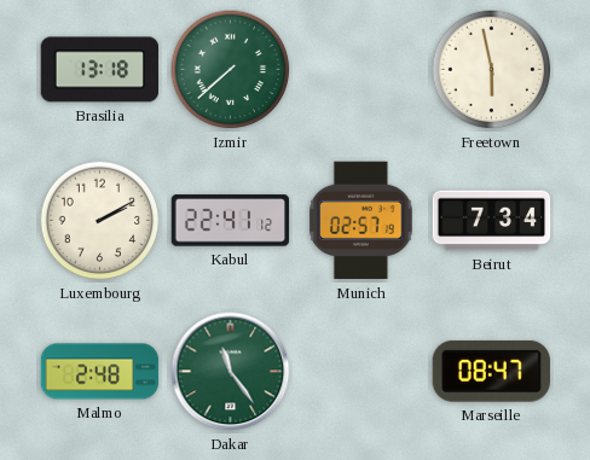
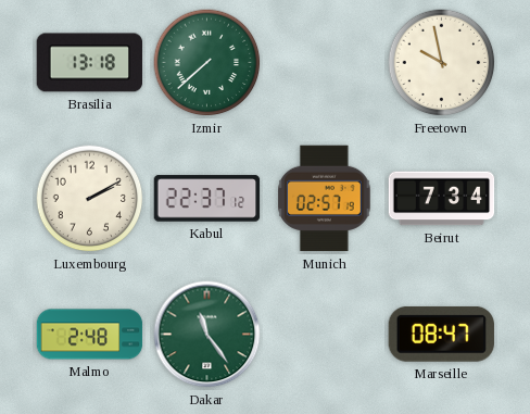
Freetown: 5:58 -> 9:58 (442, 63)
Kabul: 22:41 -> 22:37 (207, 199)
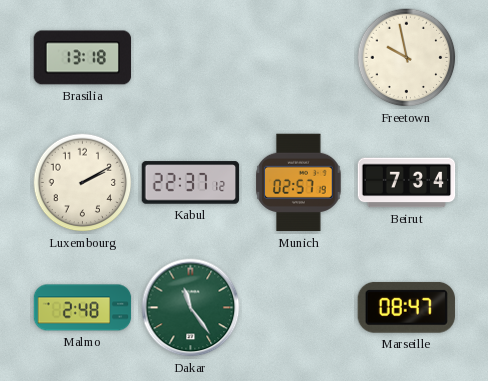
Izmir: 7:38 -> none (207, 63)
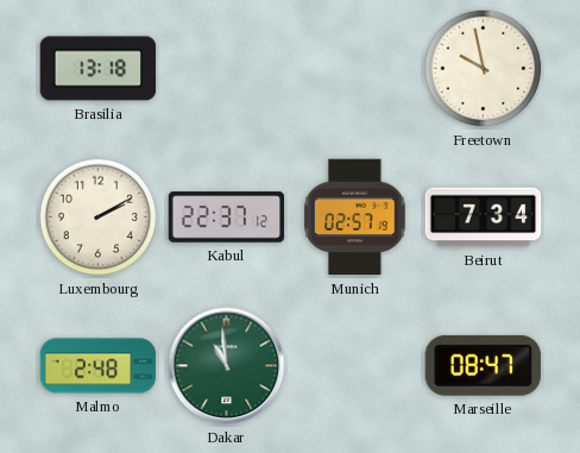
Dakar: 11:24 -> 10:59 (227, 366)
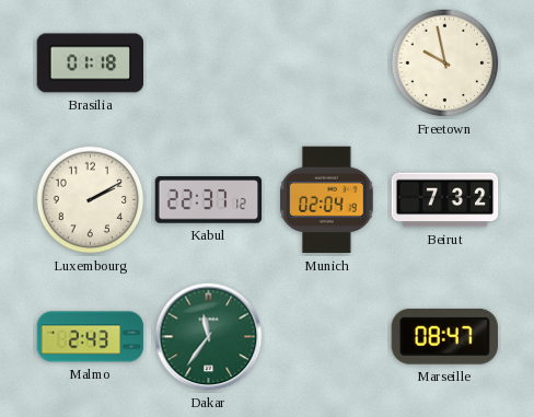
Brasilia: 13:18 -> 01:18 (91, 63)
Munich: 02:57 -> 02:04 (327, 200)
Beirut: 7:34 -> 7:32 (445, 200)
Malmo: 2:48 -> 2:43 (91, 337)
Dakar: 10:59 -> 11:36 (209, 337)
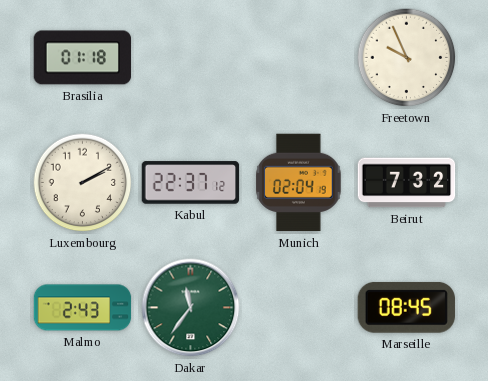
Freetown: 9:58 -> 9:56 (407, 58)
Marseille: 08:47 -> 08:45 (406, 307)
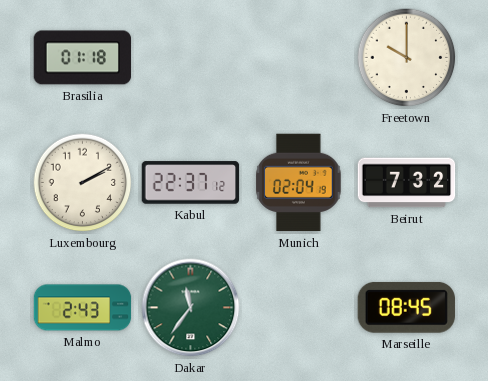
Freetown: 9:56 -> 10:00 (407, 58)
